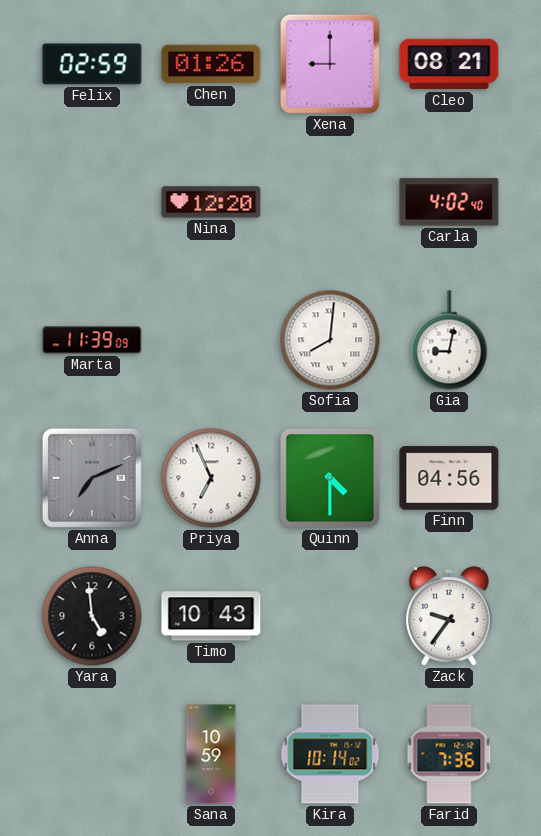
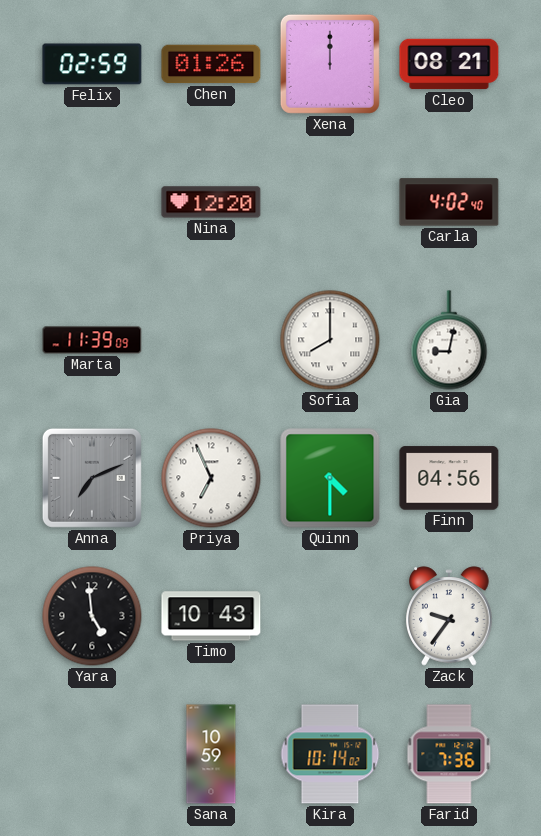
Xena: 9:00 -> 12:00 (330, 64)
Sofia: 8:01 -> 8:00 (330, 340)
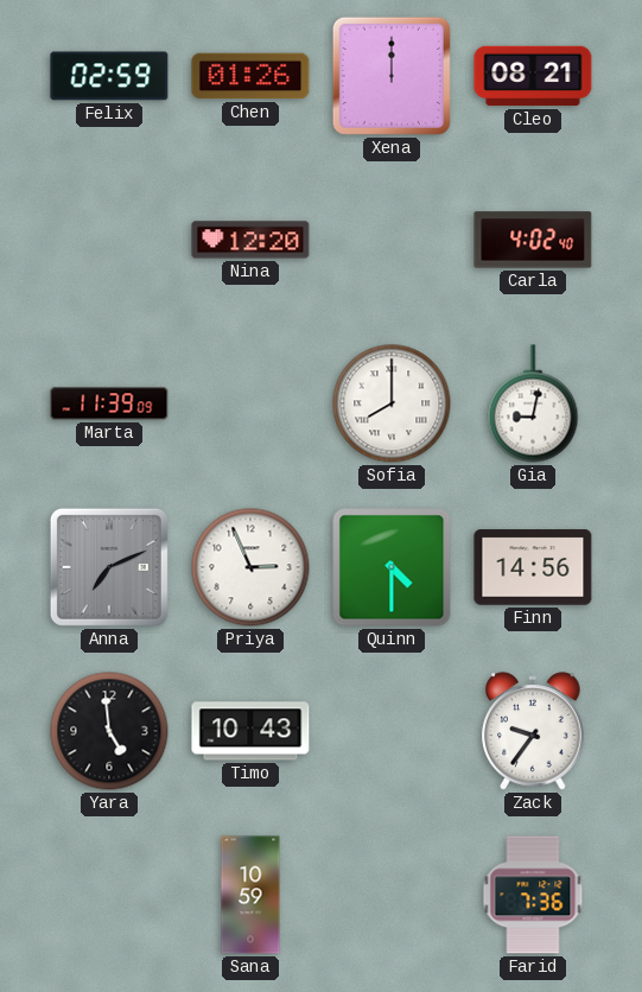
Priya: 6:56 -> 2:56 (250, 567)
Finn: 04:56 -> 14:56 (533, 567)
Kira: 10:14 -> none (330, 754)
